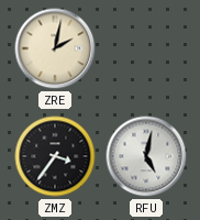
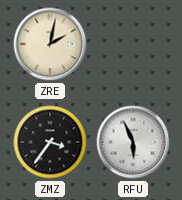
RFU: 5:02 -> 5:56 (133, 142)
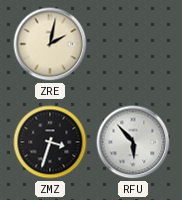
ZMZ: 3:36 -> 3:33 (50, 142)
RFU: 5:56 -> 5:53 (133, 142)
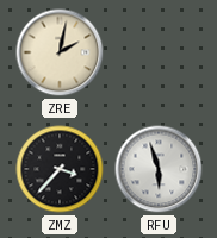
ZMZ: 3:33 -> 3:37 (60, 169)
RFU: 5:53 -> 5:57 (159, 169)
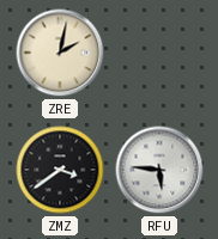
ZMZ: 3:37 -> 3:39 (60, 170)
RFU: 5:57 -> 5:46 (159, 170)
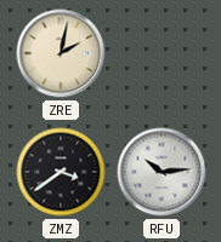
RFU: 5:46 -> 10:14 (161, 172)
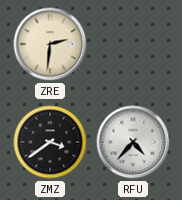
ZRE: 2:02 -> 2:31 (50, 44)
RFU: 10:14 -> 4:37 (133, 142)
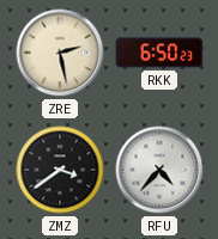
ZRE: 2:31 -> 2:28 (60, 53)
RKK: none -> 6:50 (159, 53)
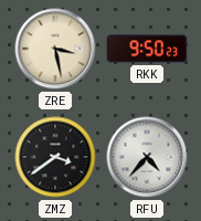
ZRE: 2:28 -> 3:28 (55, 49)
RKK: 6:50 -> 9:50 (147, 49)
